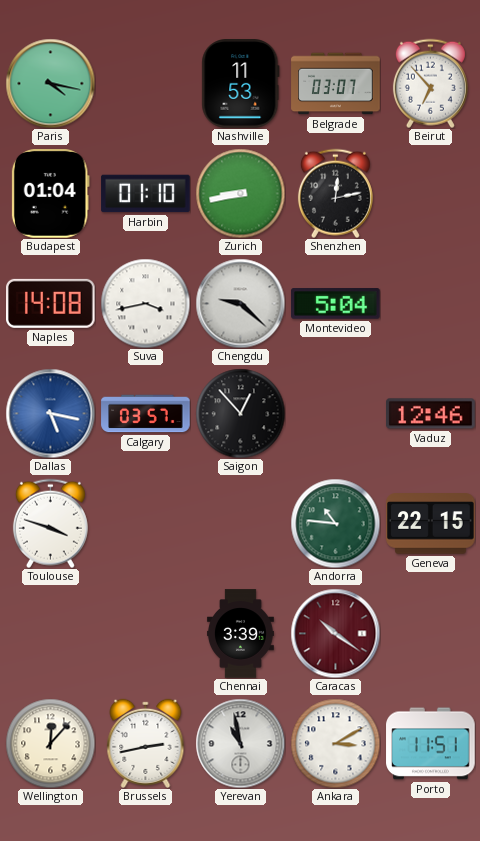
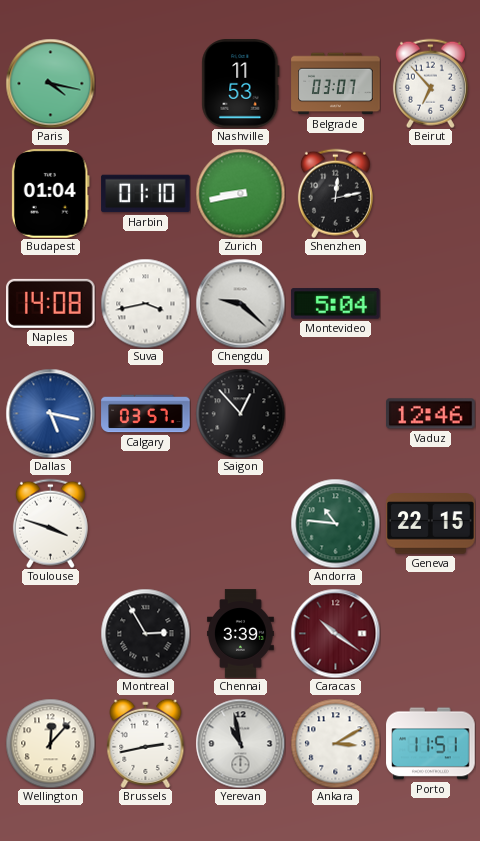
Montreal: none -> 2:55 (145, 633)
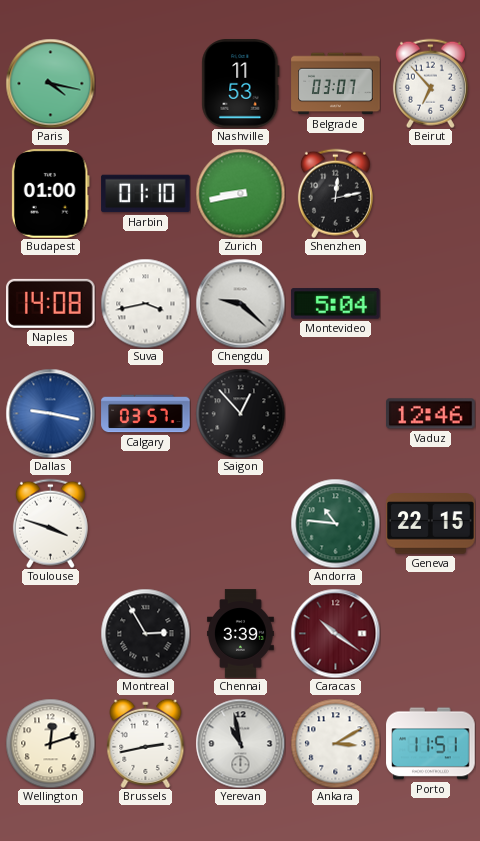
Budapest: 01:04 -> 01:00 (50, 194)
Dallas: 5:17 -> 9:17 (50, 413)
Wellington: 12:07 -> 12:12 (50, 743)
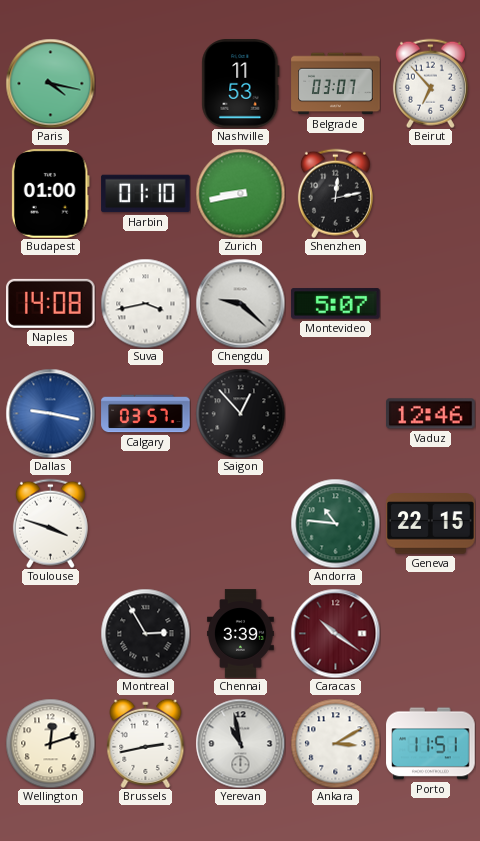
Montevideo: 5:04 -> 5:07 (336, 304)
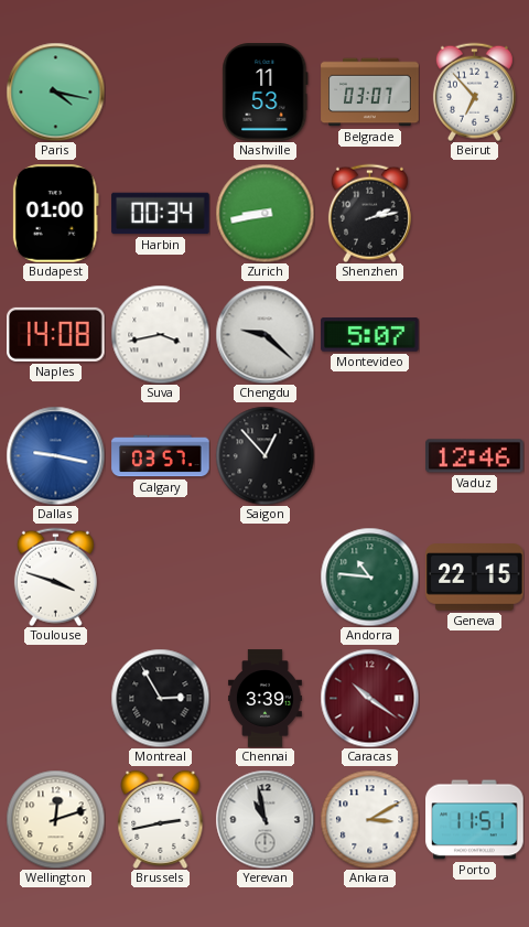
Harbin: 01:10 -> 00:34 (161, 214)
Shenzhen: 12:13 -> 2:13 (369, 213)
